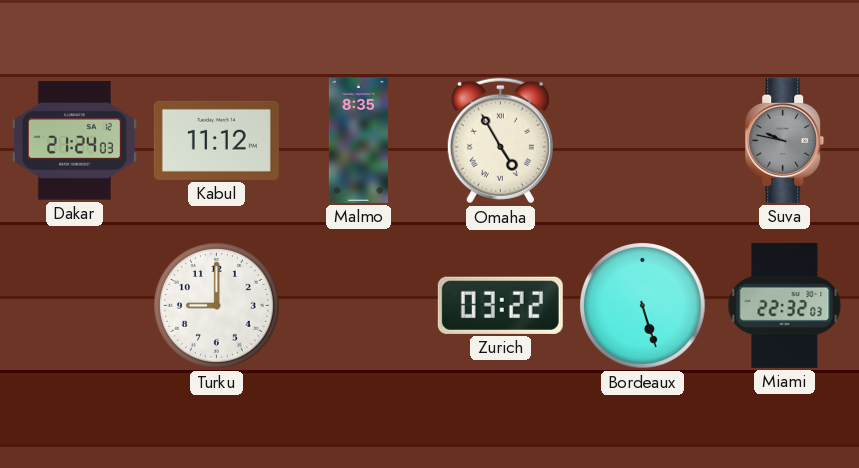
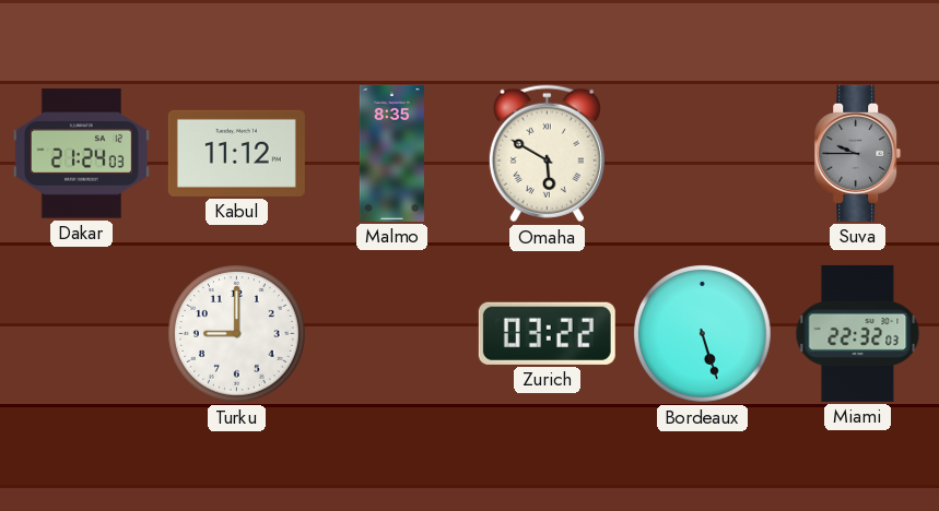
Omaha: 4:55 -> 5:50 (547, 154)
Suva: 9:47 -> 9:45 (858, 153)
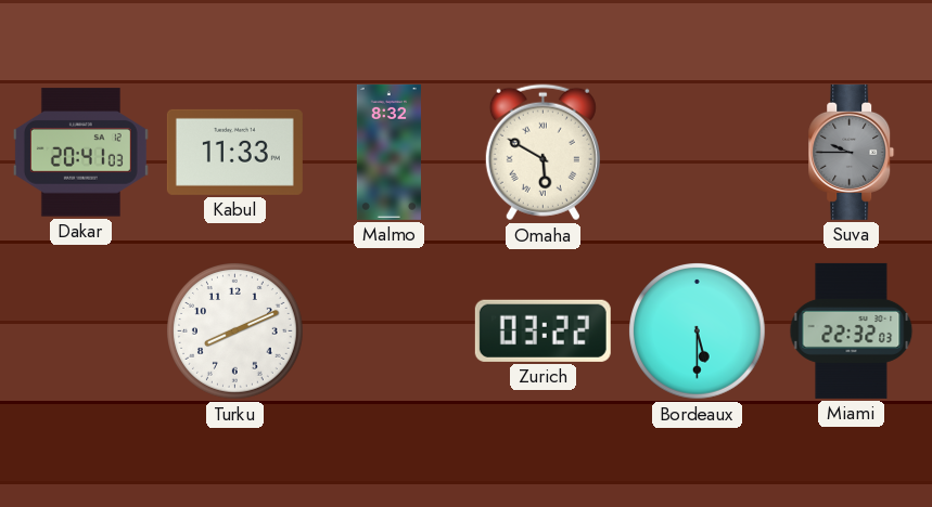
Dakar: 21:24 -> 20:41 (80, 153)
Kabul: 11:12 -> 11:33 (234, 152)
Malmo: 8:35 -> 8:32 (388, 152)
Turku: 9:00 -> 8:11 (235, 331)
Bordeaux: 5:27 -> 5:30 (698, 331)
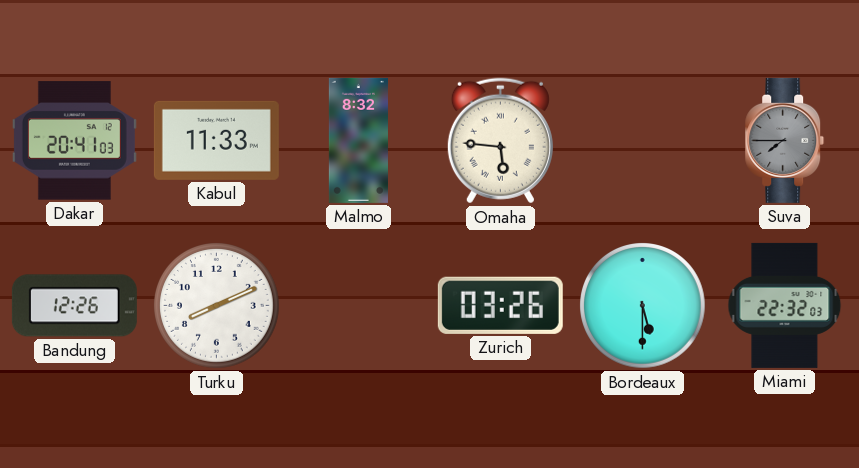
Omaha: 5:50 -> 5:46 (500, 141)
Suva: 9:45 -> 7:45 (785, 140)
Bandung: none -> 12:26 (74, 306)
Zurich: 03:22 -> 03:26 (500, 305)
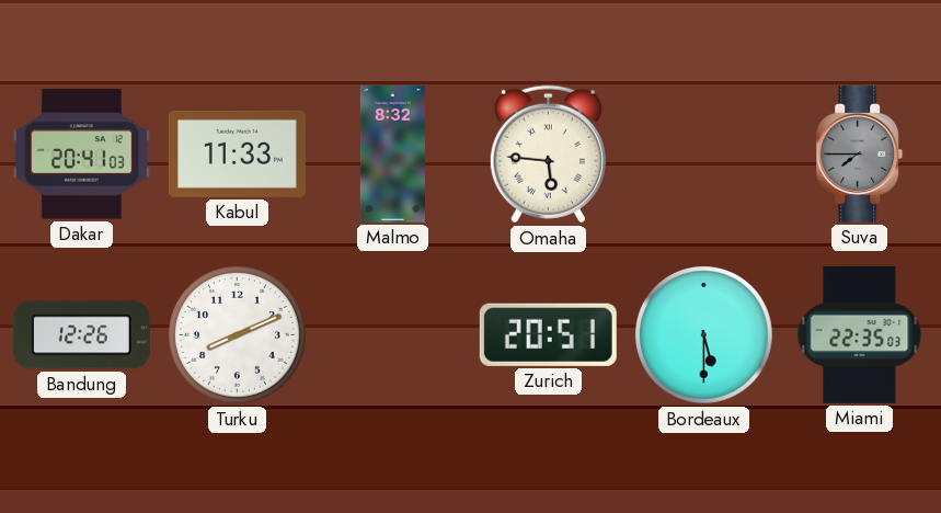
Zurich: 03:26 -> 20:51 (548, 334)
Miami: 22:32 -> 22:35 (860, 334)
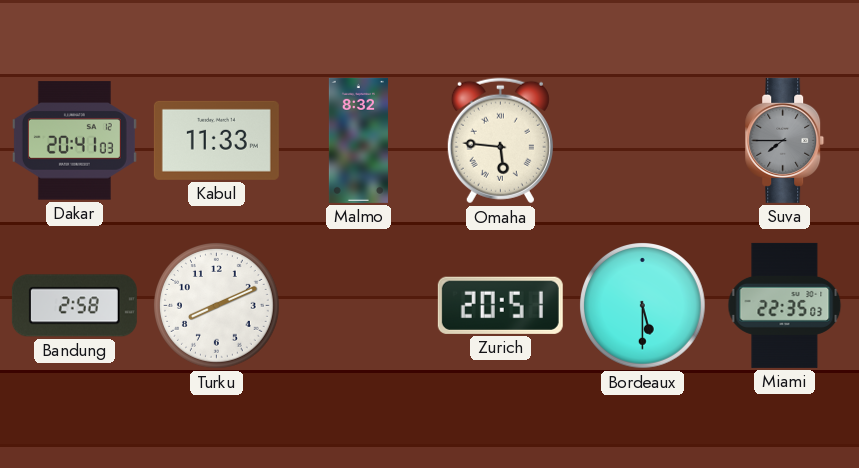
Bandung: 12:26 -> 2:58 (74, 306)
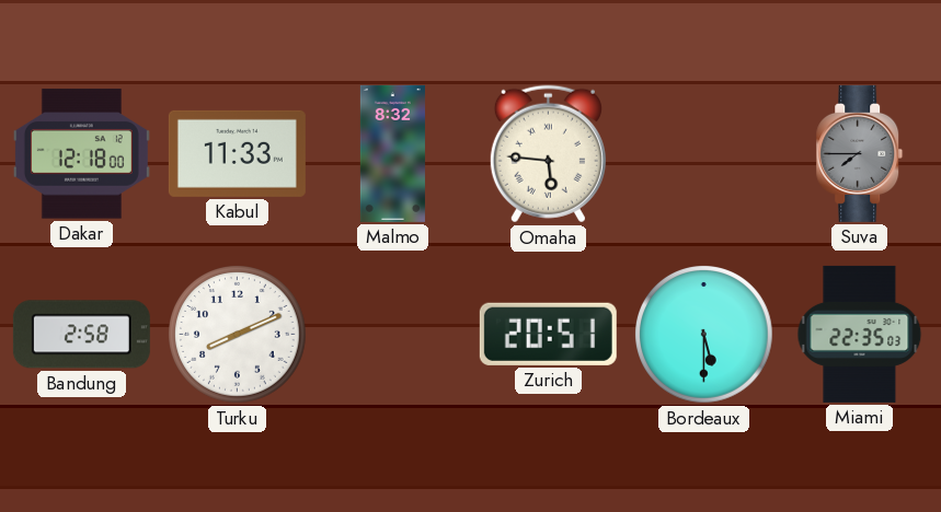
Dakar: 20:41 -> 12:18 (81, 154)
